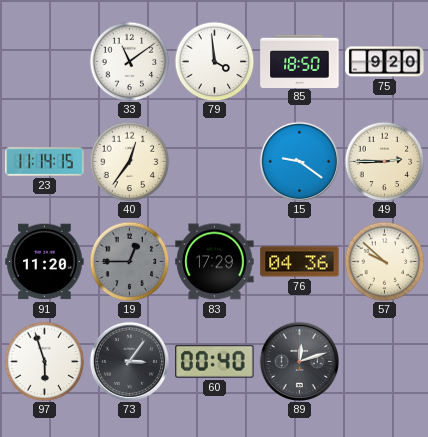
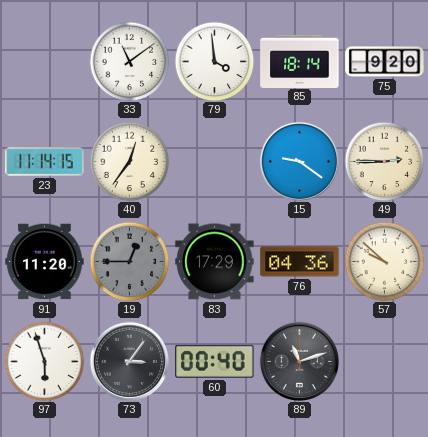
85: 18:50 -> 18:14 (300, 61)
89: 12:12 -> 11:12 (299, 361)
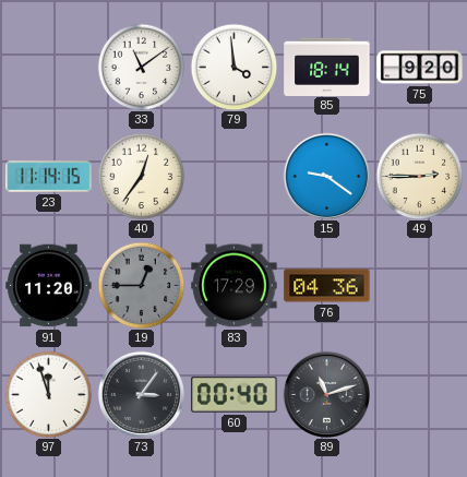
57: 9:52 -> none (384, 261)
97: 5:57 -> 11:57 (48, 394)
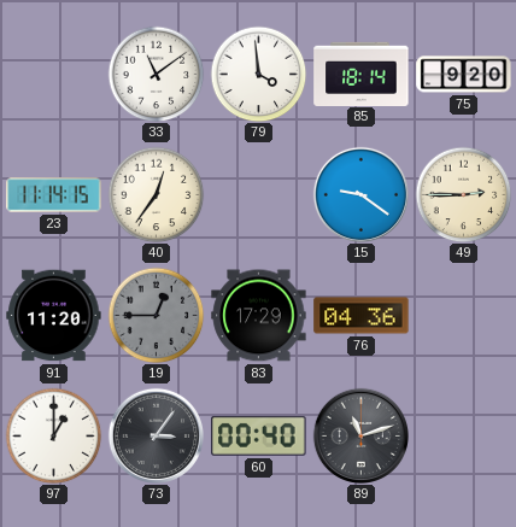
97: 11:57 -> 1:00 (53, 435)
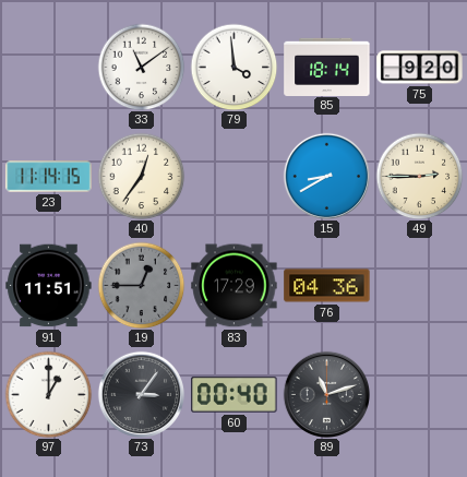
15: 9:21 -> 8:40 (326, 176)
91: 11:20 -> 11:51 (49, 286)
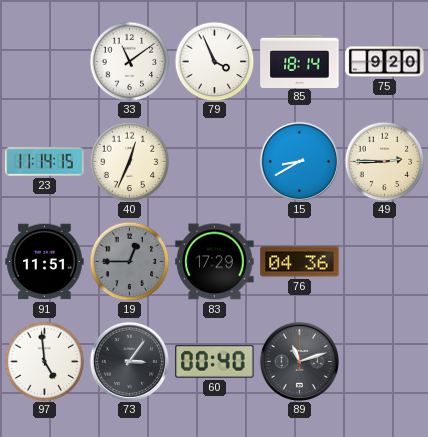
79: 3:59 -> 3:56 (214, 61)
40: 12:36 -> 12:34 (129, 161)
97: 1:00 -> 4:59 (44, 361)
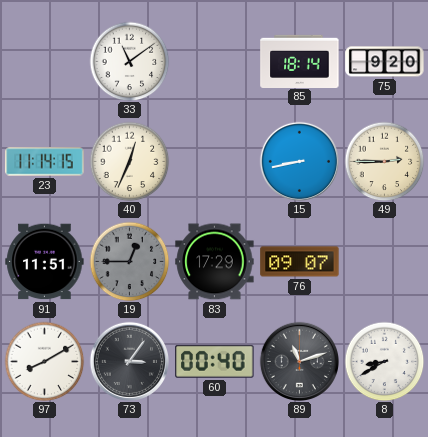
79: 3:56 -> none (214, 61)
15: 8:40 -> 8:43 (299, 161)
76: 04:36 -> 09:07 (300, 262)
97: 4:59 -> 8:10 (44, 361)
8: none -> 8:40 (384, 361)
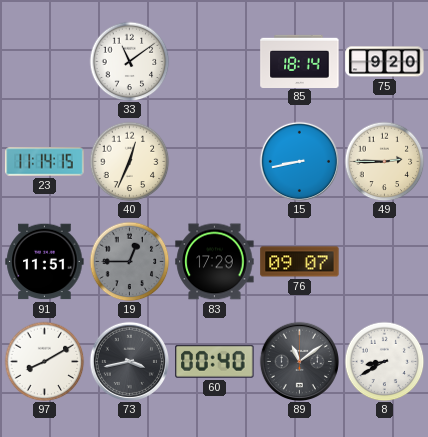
73: 3:06 -> 3:43 (129, 361)
89: 11:12 -> 11:09 (299, 361)
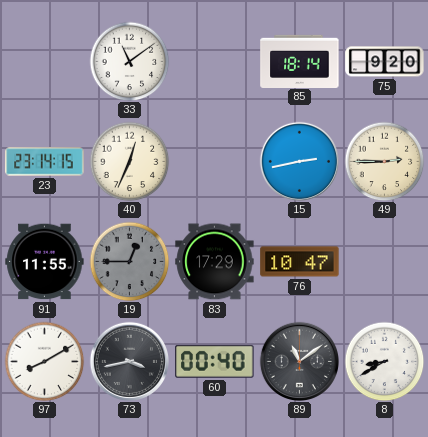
23: 11:14 -> 23:14 (45, 162)
15: 8:43 -> 2:43 (299, 161)
91: 11:51 -> 11:55 (45, 262)
76: 09:07 -> 10:47 (300, 262)
